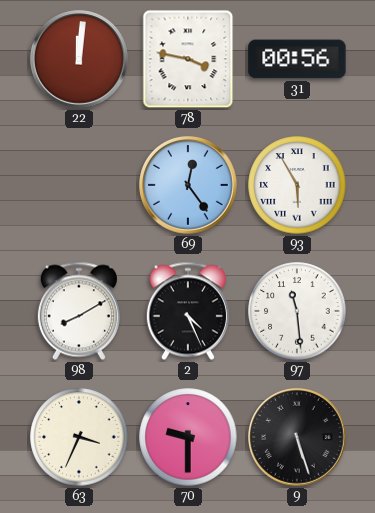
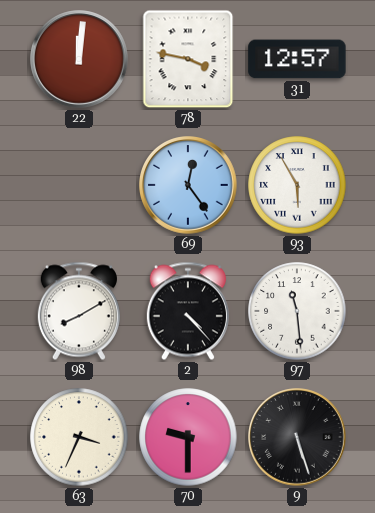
31: 00:56 -> 12:57 (297, 59)
2: 4:26 -> 4:23 (188, 311)
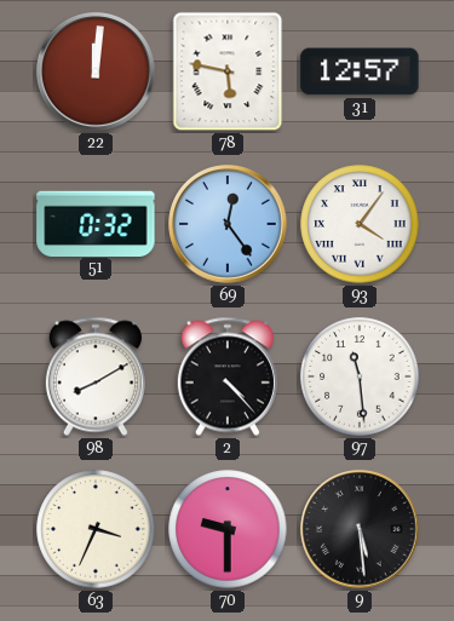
78: 3:47 -> 5:47 (228, 71)
51: none -> 0:32 (96, 223)
93: 5:55 -> 4:06 (360, 224)
9: 5:27 -> 5:29 (361, 530)
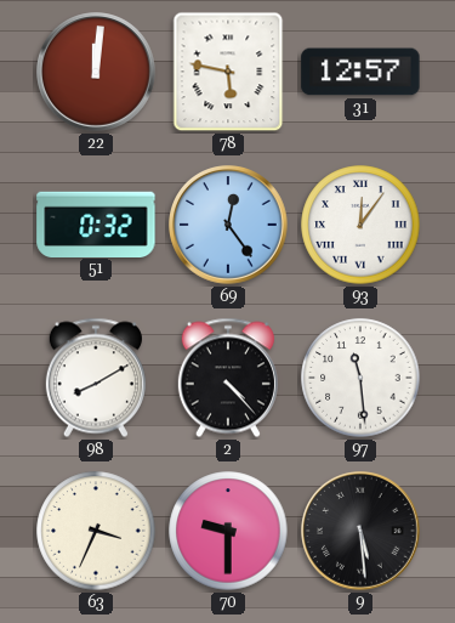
93: 4:06 -> 12:06 (360, 225)
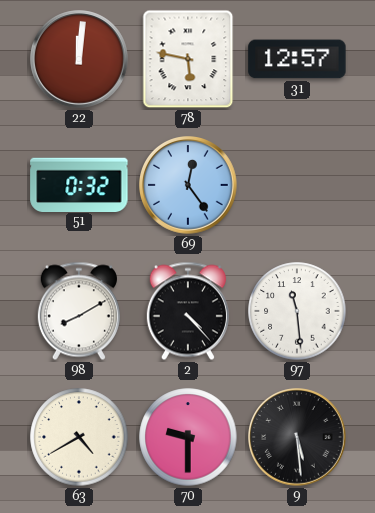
93: 12:06 -> none (360, 225)
63: 3:34 -> 4:40 (79, 437)
